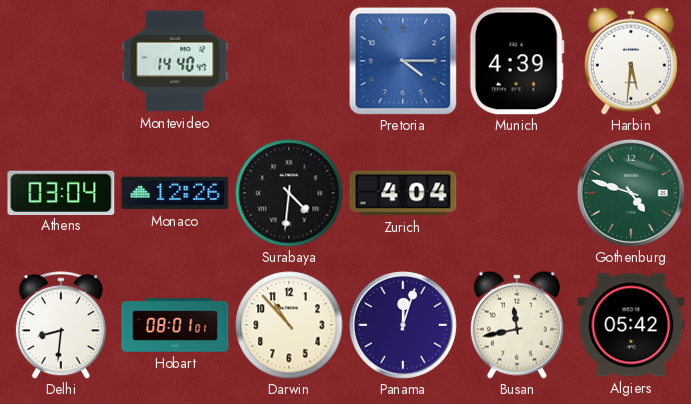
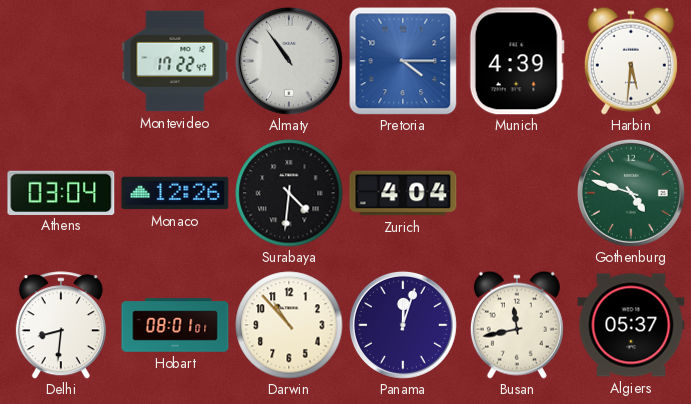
Montevideo: 14:40 -> 17:22 (175, 61)
Almaty: none -> 10:54 (289, 61)
Algiers: 05:42 -> 05:37 (631, 325)
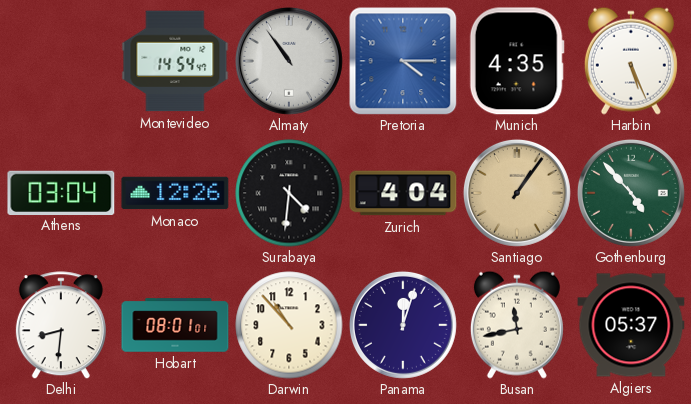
Montevideo: 17:22 -> 14:54 (175, 61)
Munich: 4:39 -> 4:35 (517, 61)
Harbin: 5:31 -> 5:26 (631, 61)
Santiago: none -> 1:06 (517, 193)
Gothenburg: 4:48 -> 4:53 (631, 193)
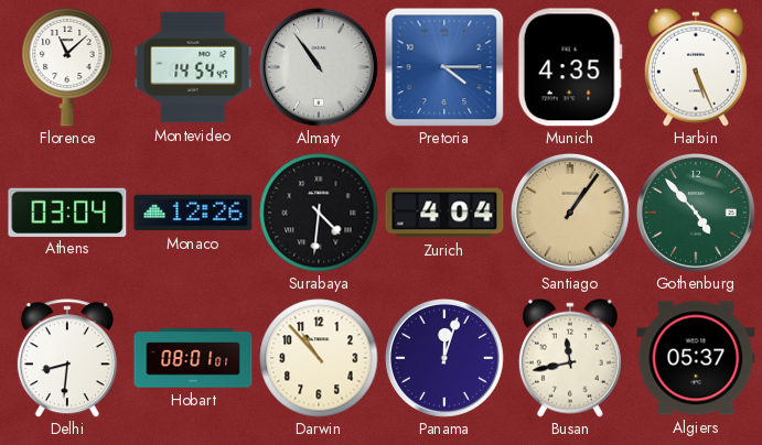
Florence: none -> 11:08 (67, 67)
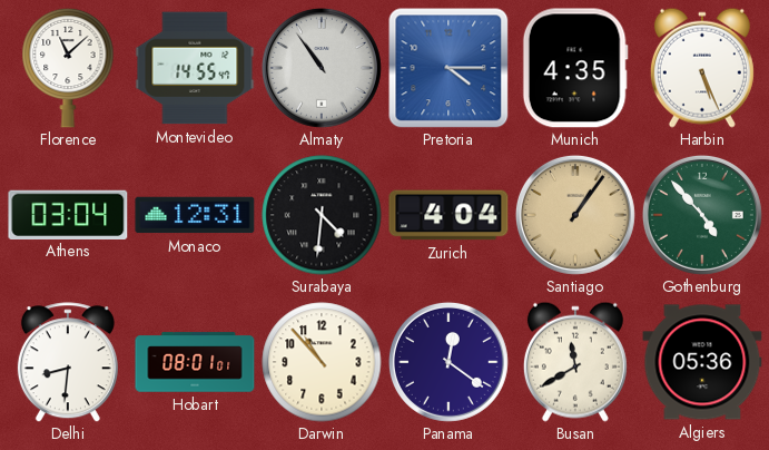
Montevideo: 14:54 -> 14:55 (195, 68)
Monaco: 12:26 -> 12:31 (195, 215)
Panama: 12:03 -> 12:21 (448, 362)
Busan: 11:43 -> 11:40 (575, 362)
Algiers: 05:37 -> 05:36 (702, 362)
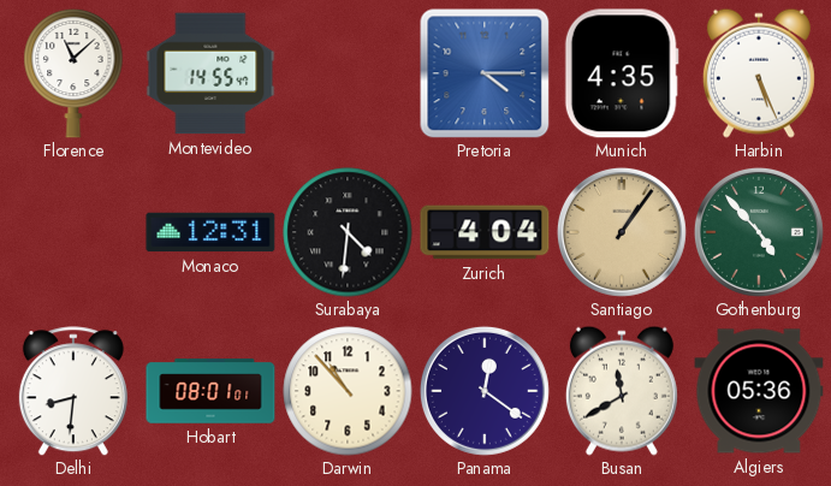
Almaty: 10:54 -> none (322, 68)
Athens: 03:04 -> none (68, 214)
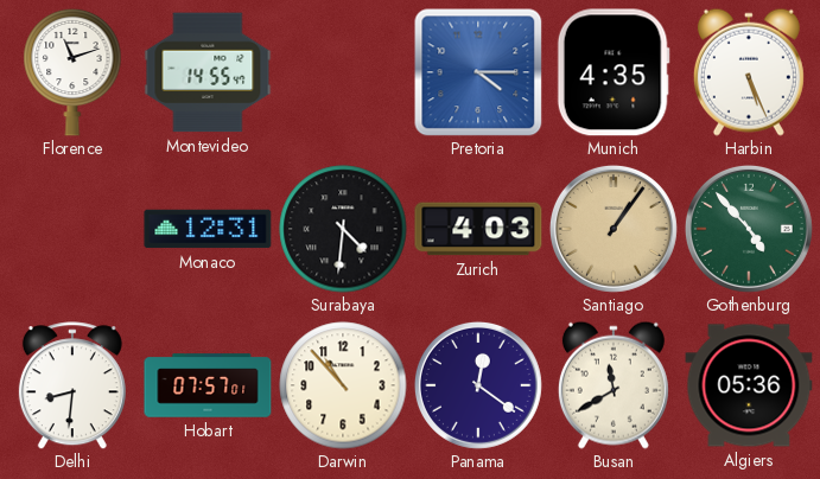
Florence: 11:08 -> 11:12 (72, 72)
Zurich: 4:04 -> 4:03 (478, 229)
Hobart: 08:01 -> 07:57 (208, 385)
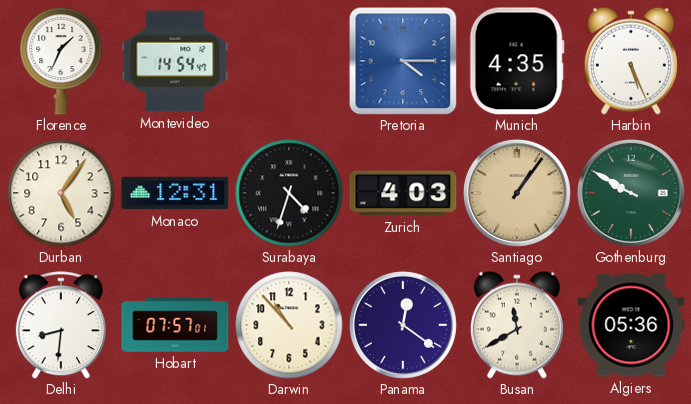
Florence: 11:12 -> 1:34 (61, 61)
Montevideo: 14:55 -> 14:54 (175, 61)
Durban: none -> 5:06 (61, 193)
Surabaya: 4:31 -> 4:33 (289, 193)
Gothenburg: 4:53 -> 9:50 (631, 193)
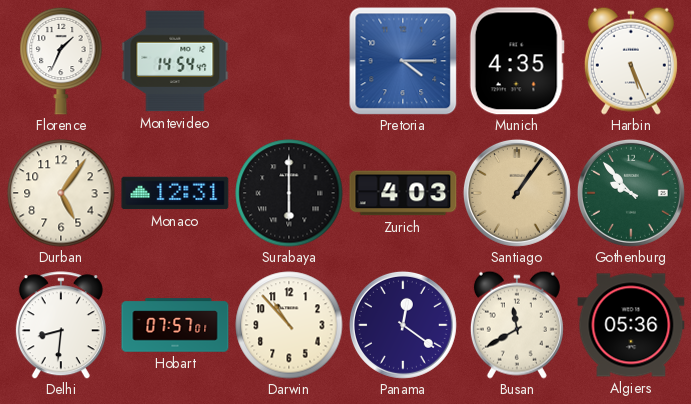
Surabaya: 4:33 -> 6:00 (289, 193)
Gothenburg: 9:50 -> 9:53 (631, 193)
